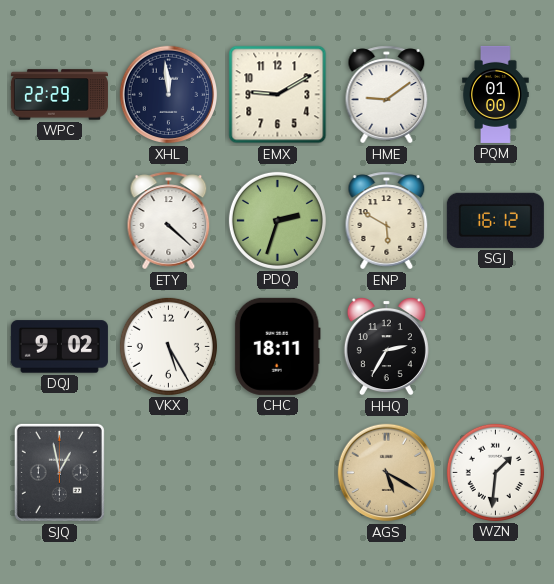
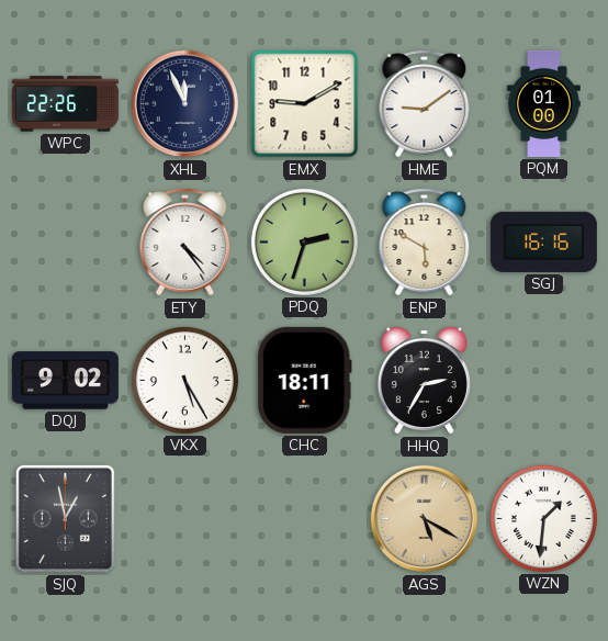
WPC: 22:29 -> 22:26 (65, 104)
XHL: 11:59 -> 11:56 (185, 104)
ETY: 4:22 -> 4:24 (185, 243)
SGJ: 16:12 -> 16:16 (543, 241)
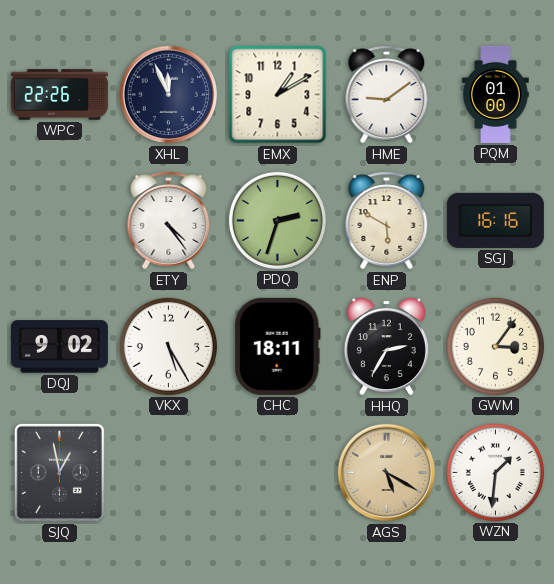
EMX: 9:10 -> 1:10 (278, 95)
GWM: none -> 3:06 (495, 346)
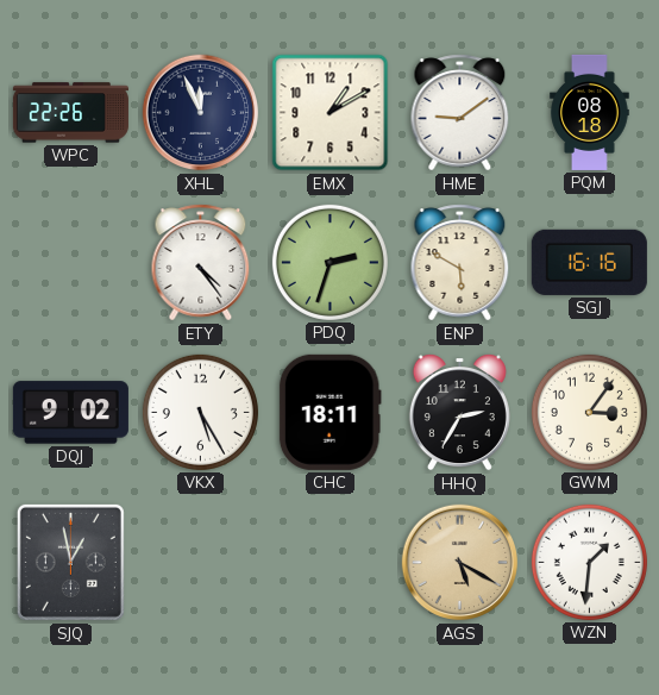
PQM: 01:00 -> 08:18 (590, 112)
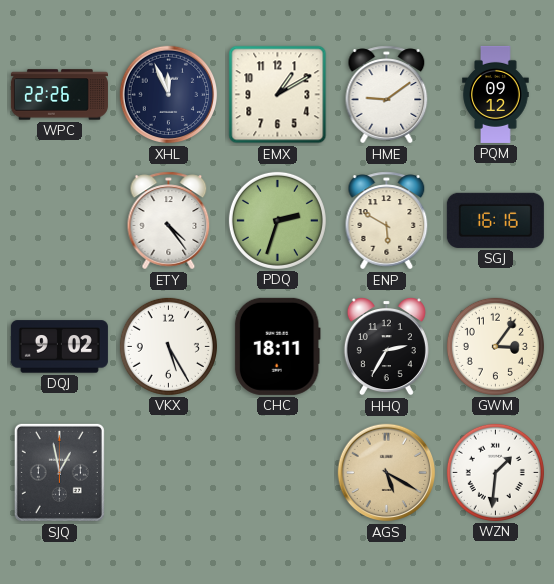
PQM: 08:18 -> 09:12 (496, 94)
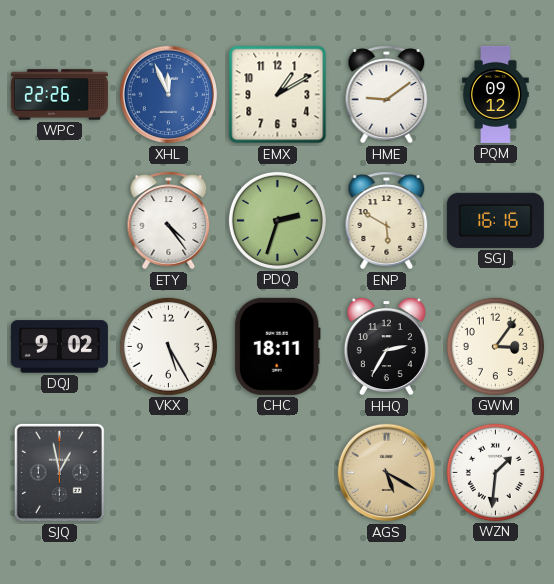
XHL dial: navy -> blue (169, 95)
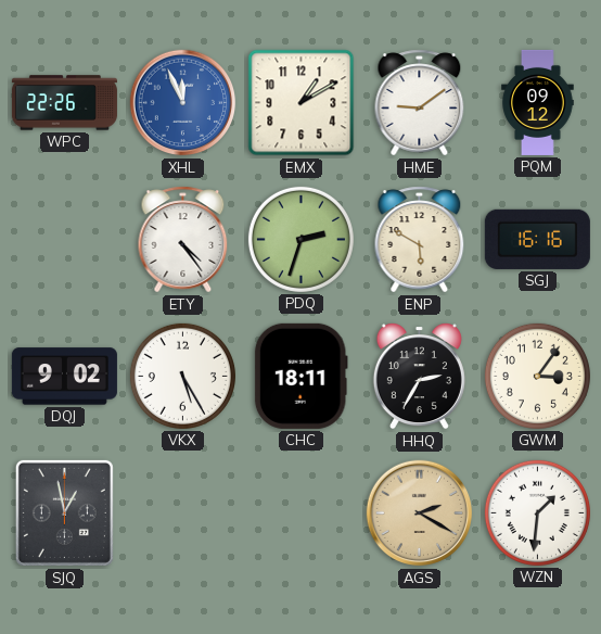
AGS: 5:20 -> 2:20 (420, 513)
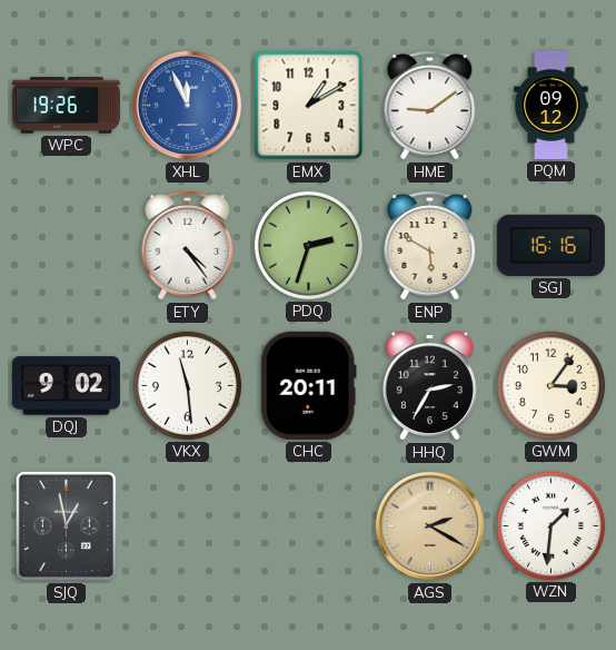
WPC: 22:26 -> 19:26 (66, 106)
VKX: 5:25 -> 11:29 (187, 385)
CHC: 18:11 -> 20:11 (308, 385)
